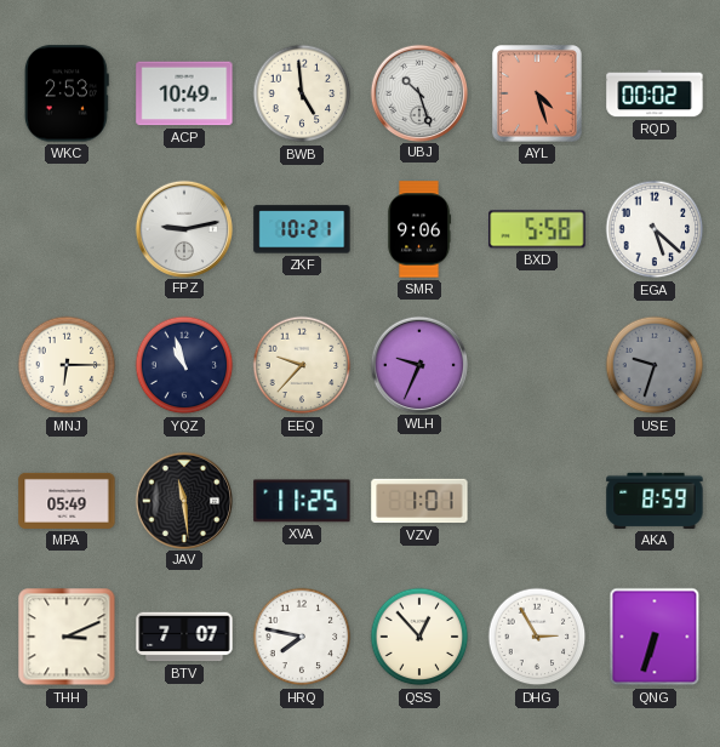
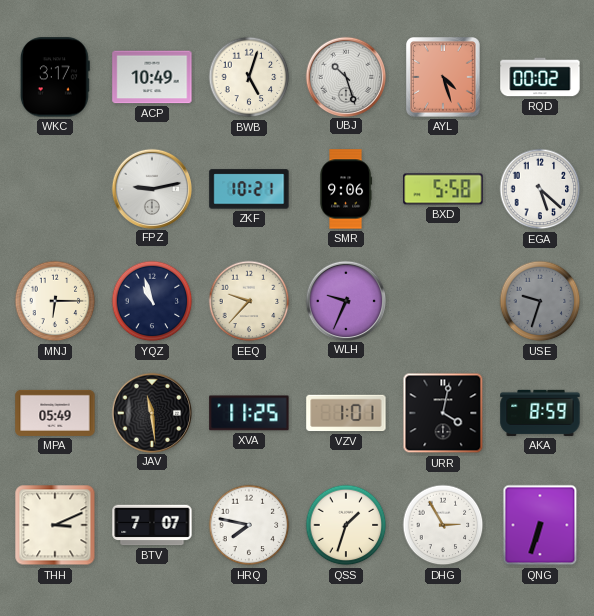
WKC: 2:53 -> 3:17 (55, 77)
BWB: 4:59 -> 5:03 (249, 77)
URR: none -> 4:02 (443, 413)
QSS: 12:53 -> 1:33 (346, 525)
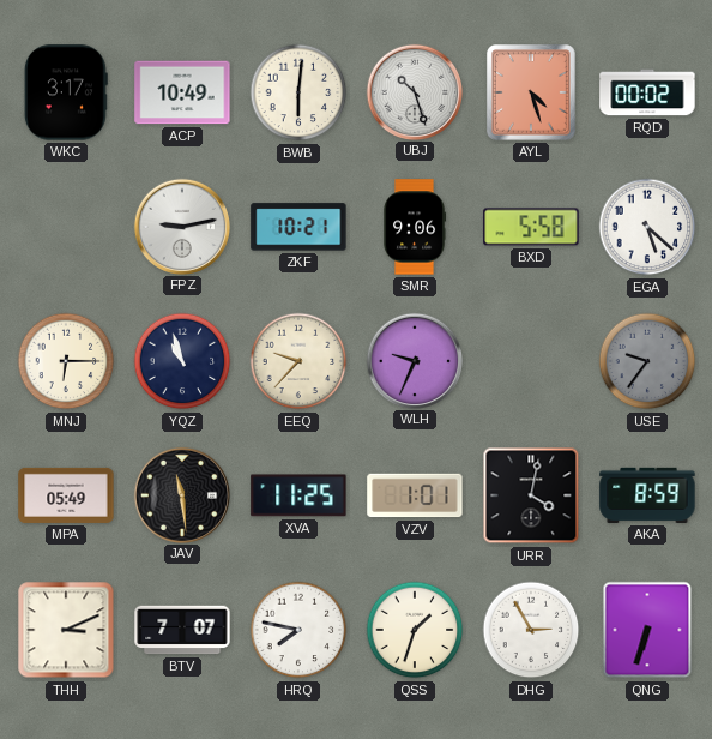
BWB: 5:03 -> 6:01 (298, 92)
USE: 9:33 -> 9:36 (647, 361)
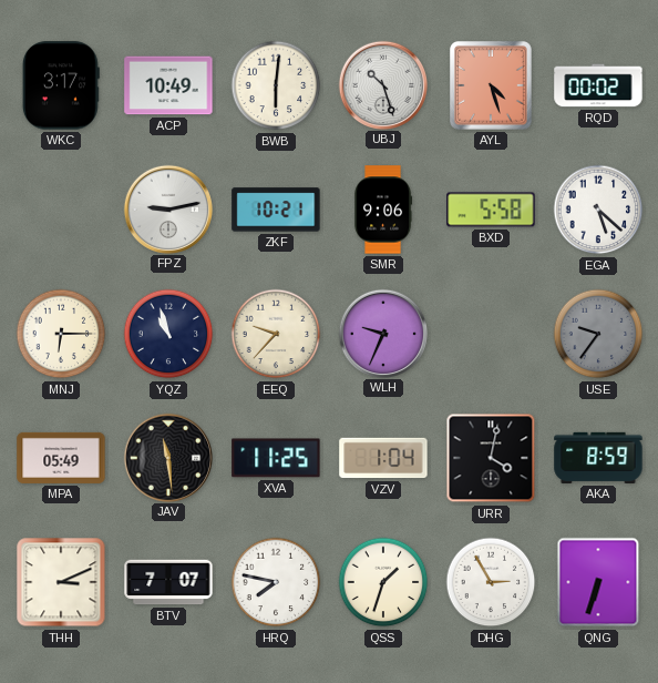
VZV: 1:01 -> 1:04 (383, 458)
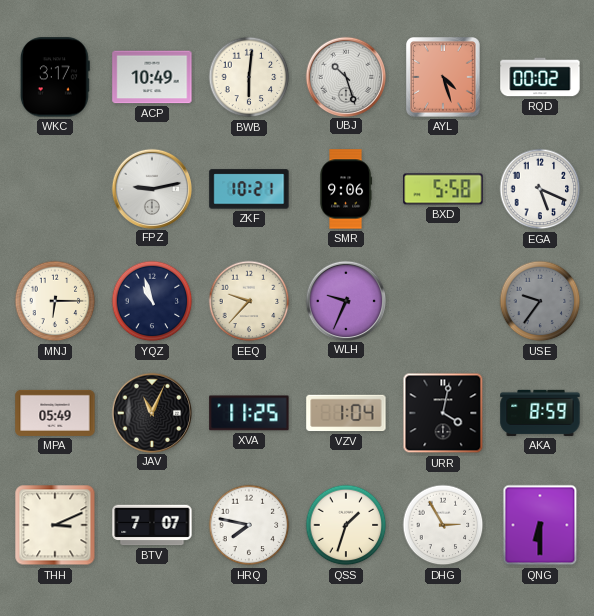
EGA: 5:22 -> 5:19 (540, 189)
JAV: 11:29 -> 11:04 (151, 412)
QNG: 6:33 -> 6:30 (540, 525)
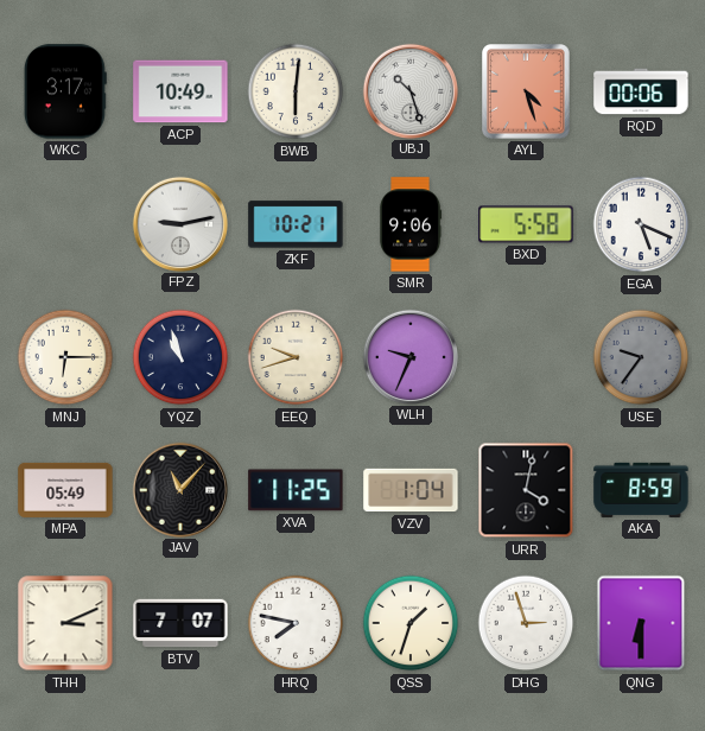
RQD: 00:02 -> 00:06 (641, 91)
EEQ: 9:37 -> 9:42 (296, 357)
JAV: 11:04 -> 11:07 (179, 489)
DHG: 2:55 -> 2:57 (526, 623)
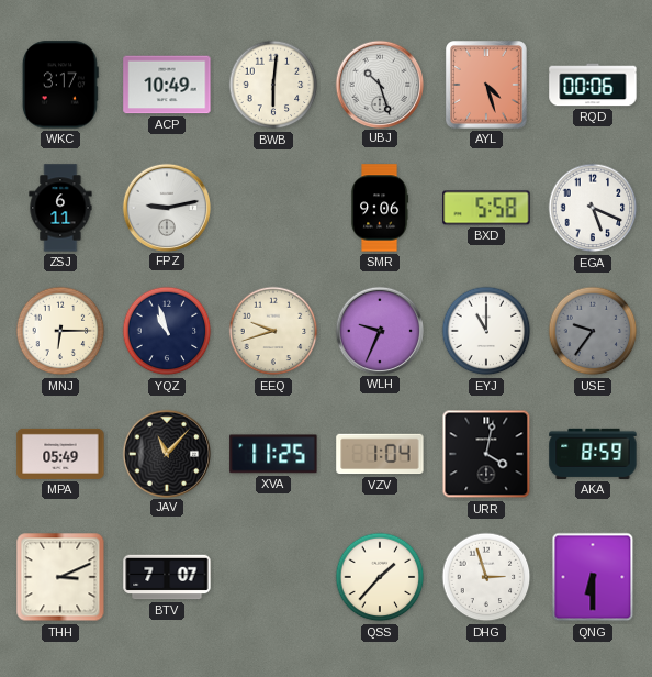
ZSJ: none -> 6:11 (60, 208)
ZKF: 10:21 -> none (296, 224)
EYJ: none -> 11:00 (486, 331)
HRQ: 7:47 -> none (296, 623)
QSS: 1:33 -> 1:37 (380, 577)
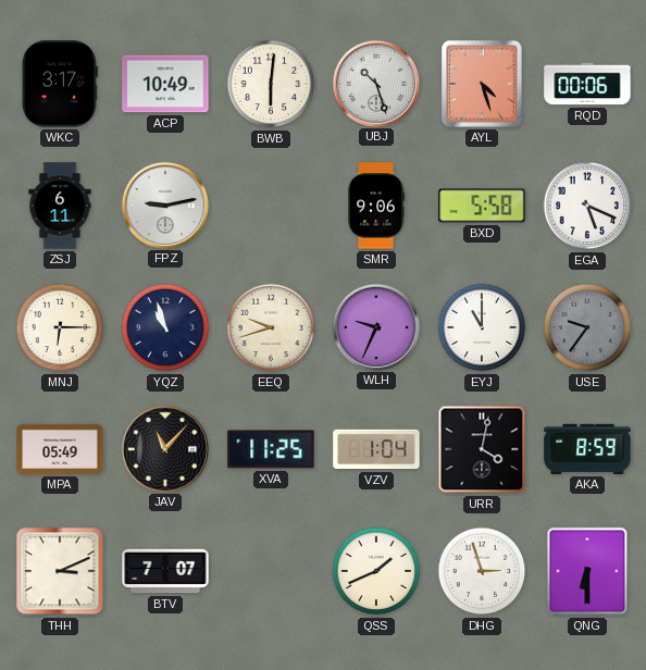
QSS: 1:37 -> 1:41 (376, 571)
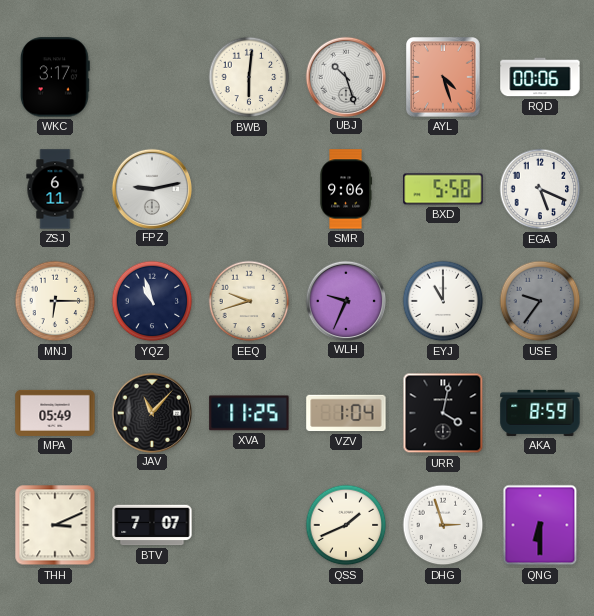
ACP: 10:49 -> none (165, 84)
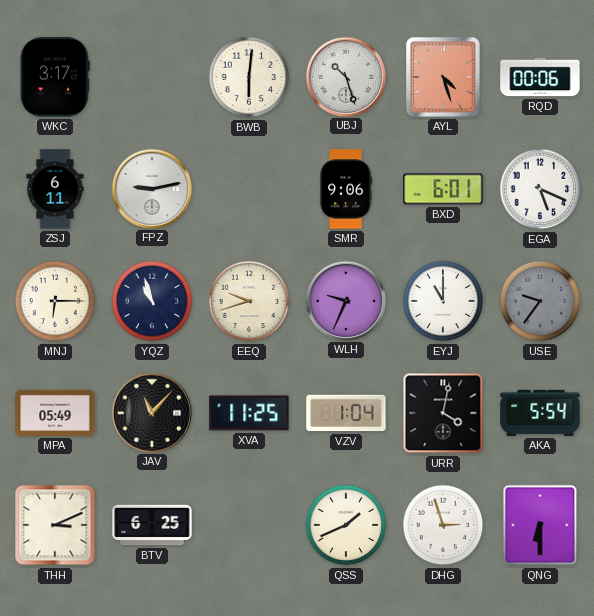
BXD: 5:58 -> 6:01 (443, 189)
AKA: 8:59 -> 5:54 (540, 413)
BTV: 7:07 -> 6:25 (152, 525)
